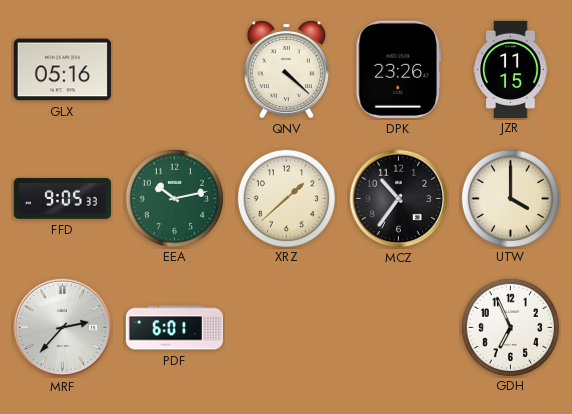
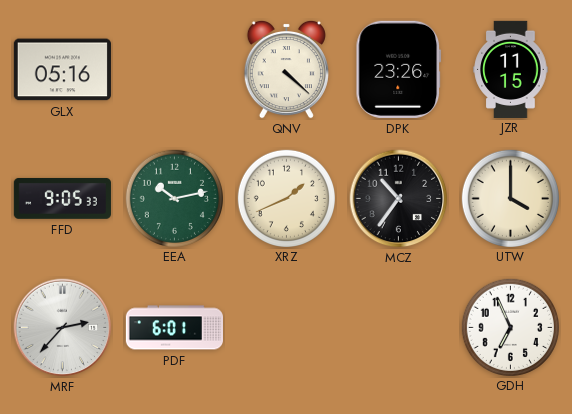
XRZ: 1:38 -> 1:41 (286, 198)
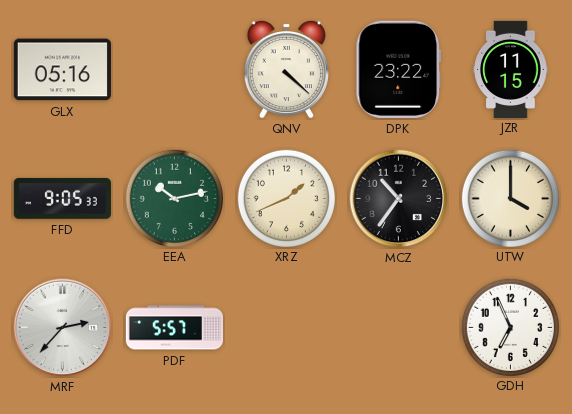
DPK: 23:26 -> 23:22 (399, 69)
PDF: 6:01 -> 5:57 (174, 328)
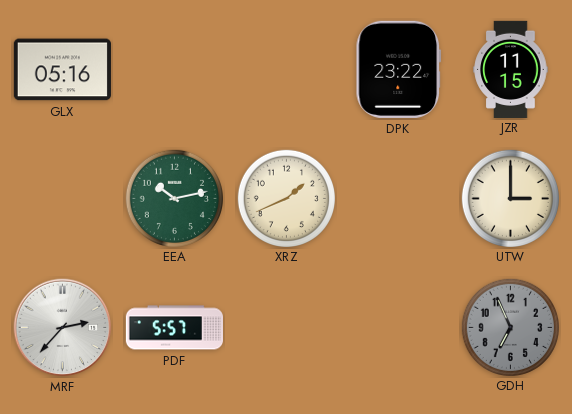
QNV: 4:22 -> none (286, 69)
FFD: 9:05 -> none (62, 198)
MCZ: 10:36 -> none (399, 199)
UTW: 4:00 -> 3:00 (510, 198)
GDH dial: white -> grey (510, 327)
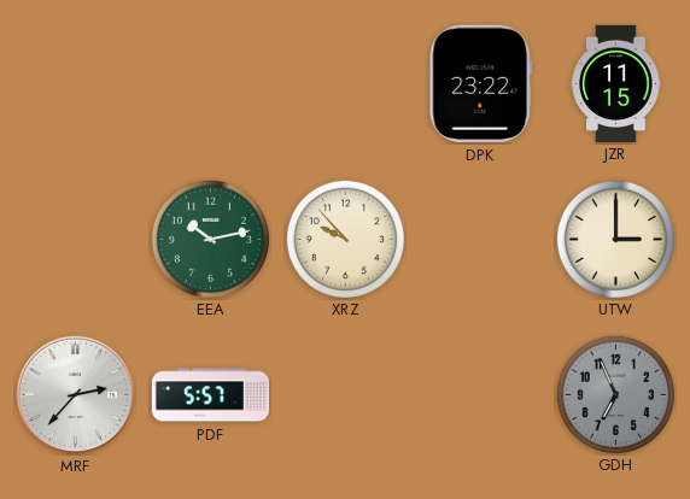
GLX: 05:16 -> none (62, 70)
XRZ: 1:41 -> 9:53 (345, 239)
